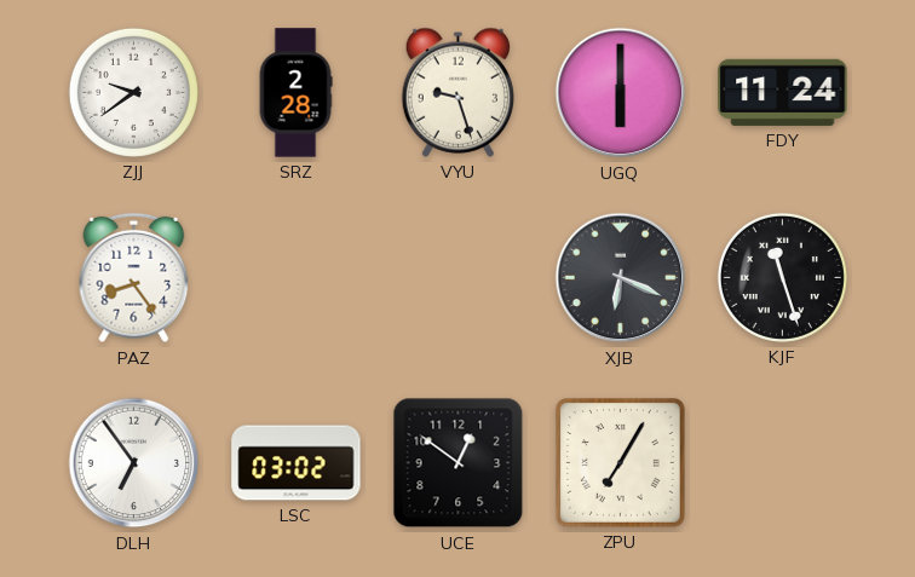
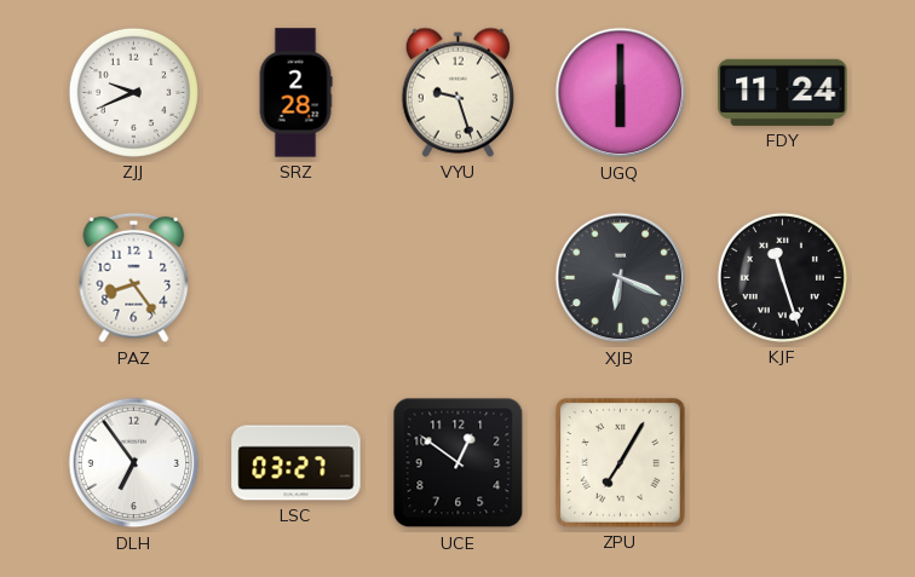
ZJJ: 9:39 -> 9:41 (133, 92)
LSC: 03:02 -> 03:27 (297, 463)
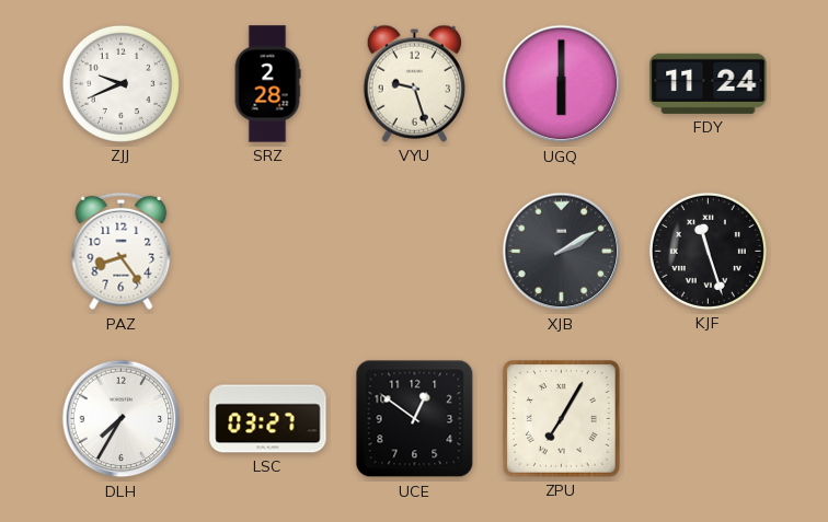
XJB: 6:19 -> 2:10 (562, 252)
DLH: 6:54 -> 7:35 (122, 419)
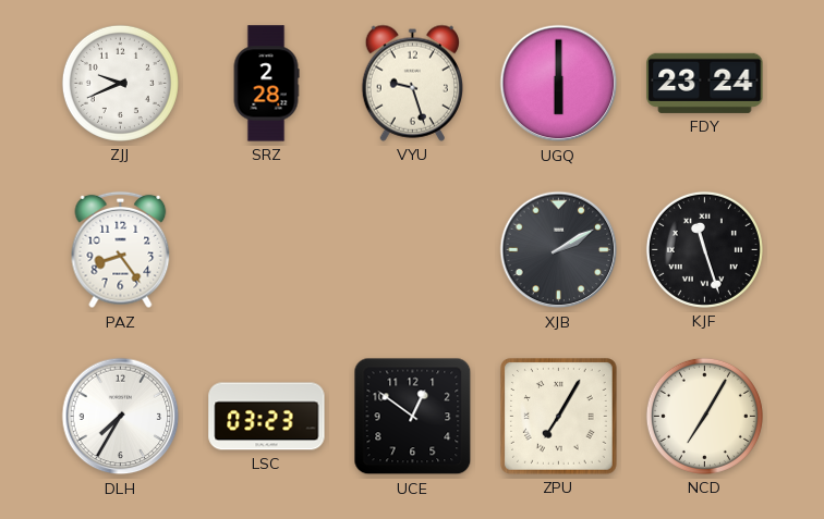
FDY: 11:24 -> 23:24 (705, 83)
LSC: 03:27 -> 03:23 (267, 417)
NCD: none -> 7:05 (704, 416)
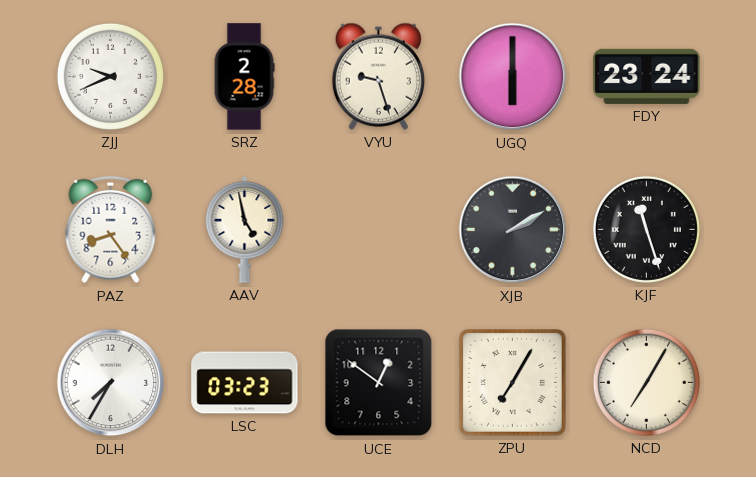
AAV: none -> 4:58 (245, 229)
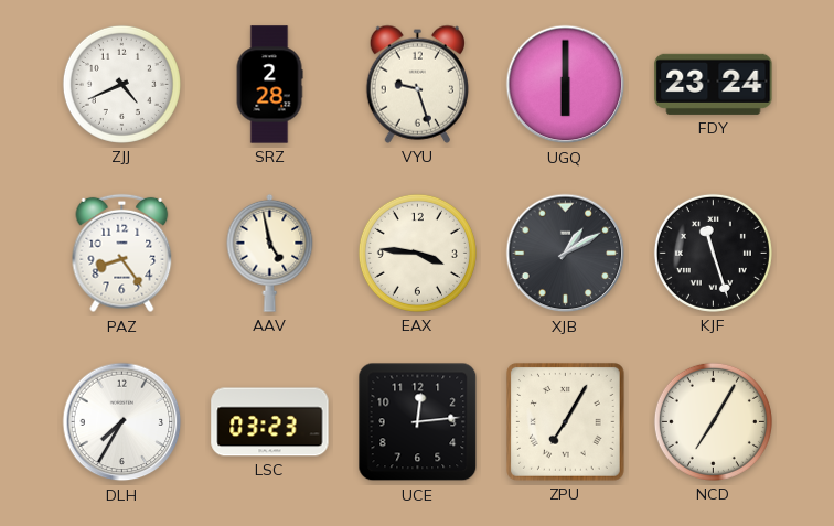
ZJJ: 9:41 -> 4:41 (121, 84)
EAX: none -> 3:46 (417, 253)
XJB: 2:10 -> 1:10 (566, 254)
UCE: 12:51 -> 12:14 (418, 422)
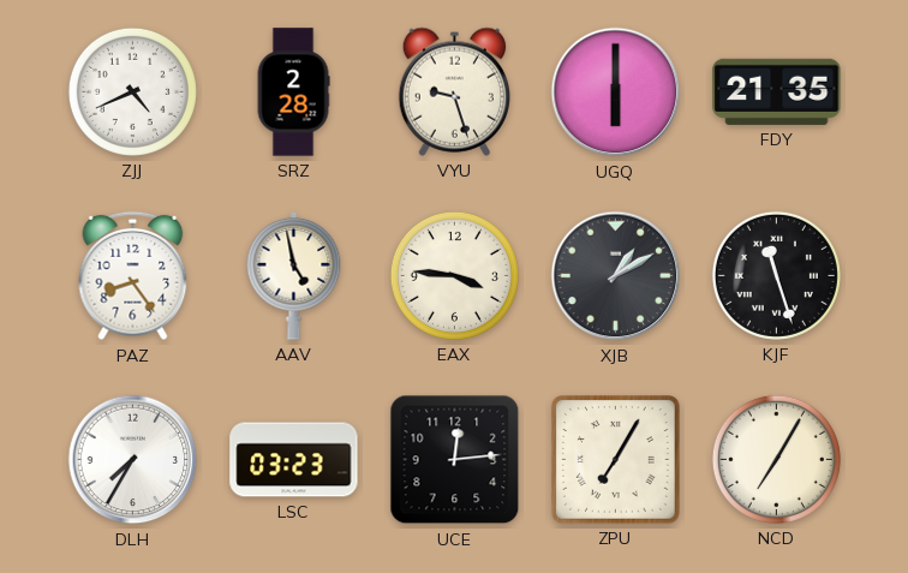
FDY: 23:24 -> 21:35 (777, 91)
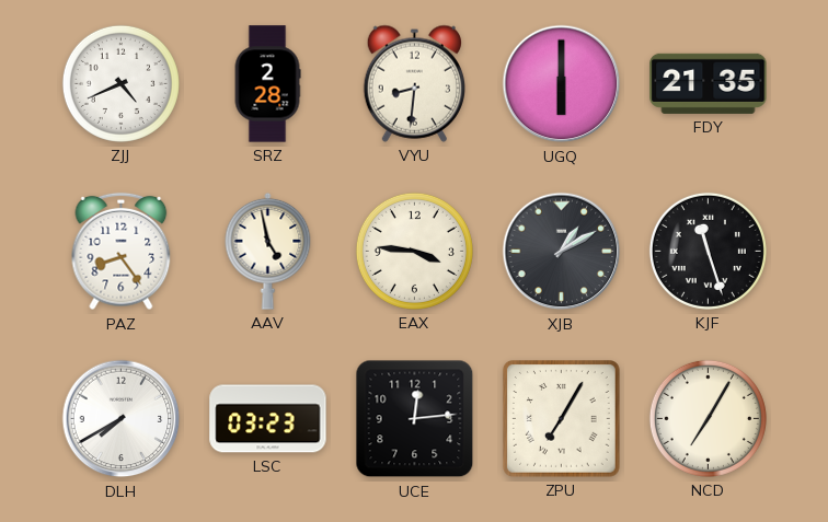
VYU: 9:27 -> 8:31 (414, 83)
DLH: 7:35 -> 7:40 (122, 419)
